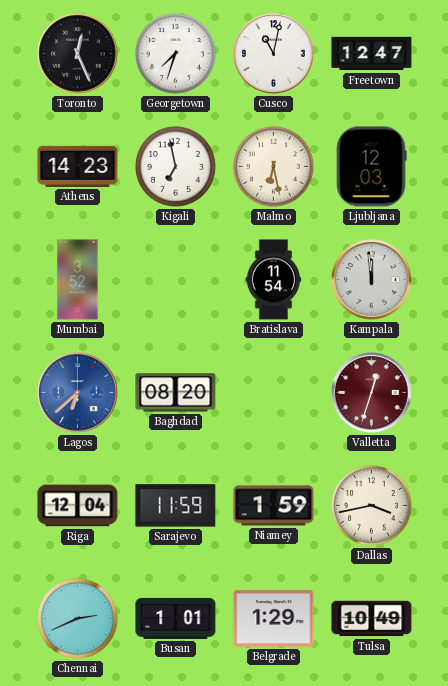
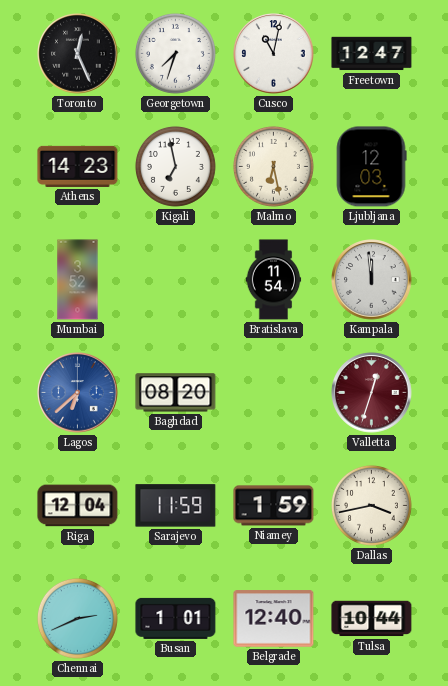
Belgrade: 1:29 -> 12:40 (274, 619)
Tulsa: 10:49 -> 10:44 (372, 619)
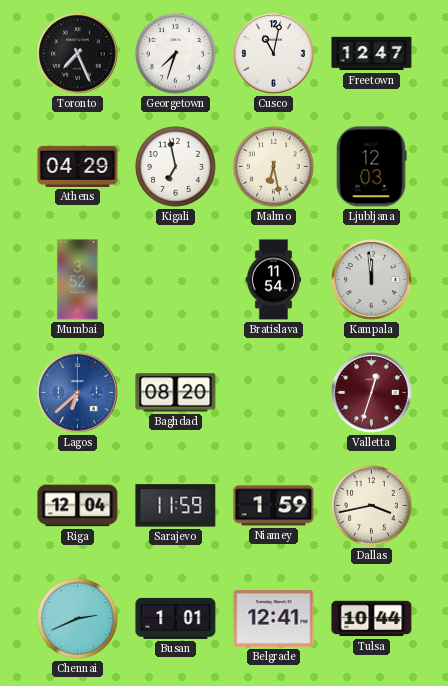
Toronto: 12:26 -> 7:26 (78, 54)
Athens: 14:23 -> 04:29 (78, 166)
Belgrade: 12:40 -> 12:41 (274, 619)
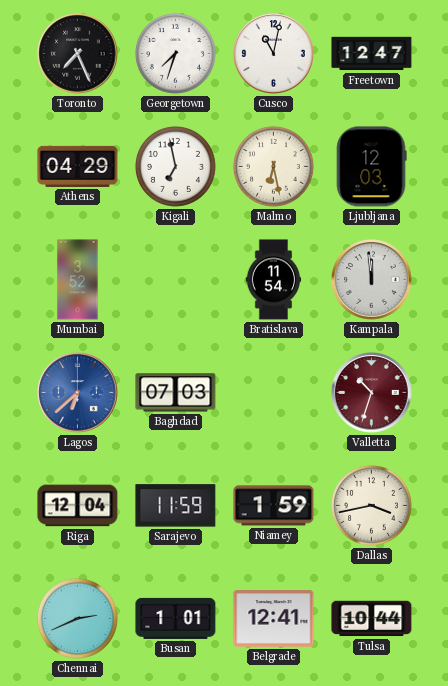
Baghdad: 08:20 -> 07:03 (176, 393)
Valletta: 12:33 -> 10:33 (372, 393)
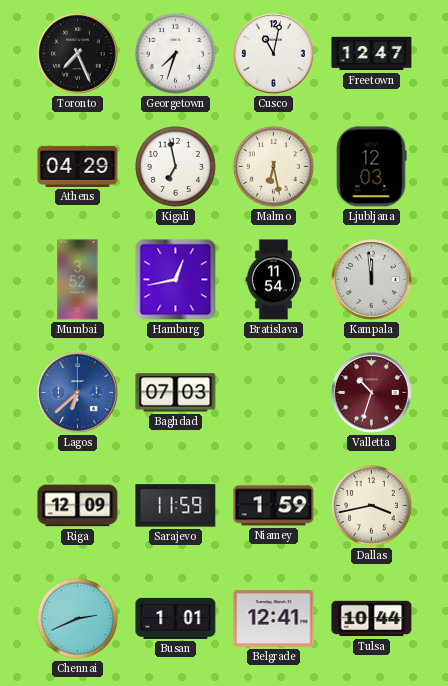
Hamburg: none -> 12:43 (176, 280)
Riga: 12:04 -> 12:09 (78, 506)
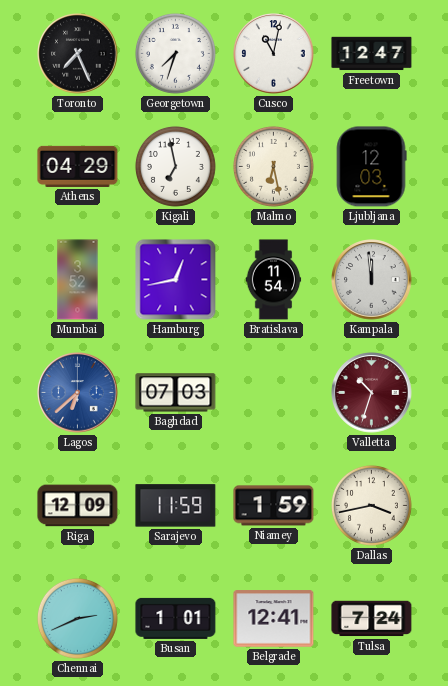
Tulsa: 10:44 -> 7:24 (372, 619)
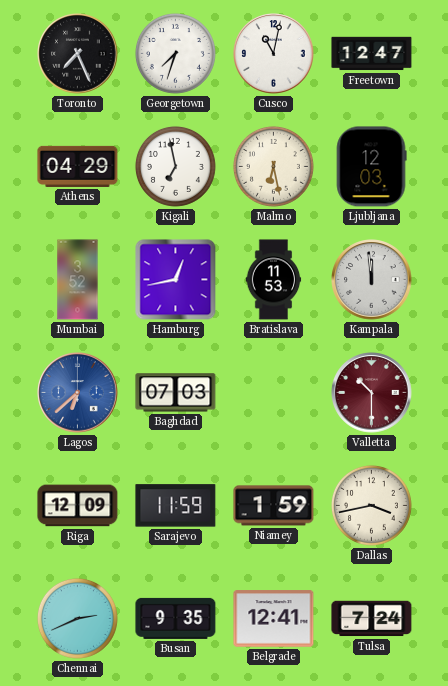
Bratislava: 11:54 -> 11:53 (274, 280)
Valletta: 10:33 -> 10:30 (372, 393)
Busan: 1:01 -> 9:35 (176, 618)
